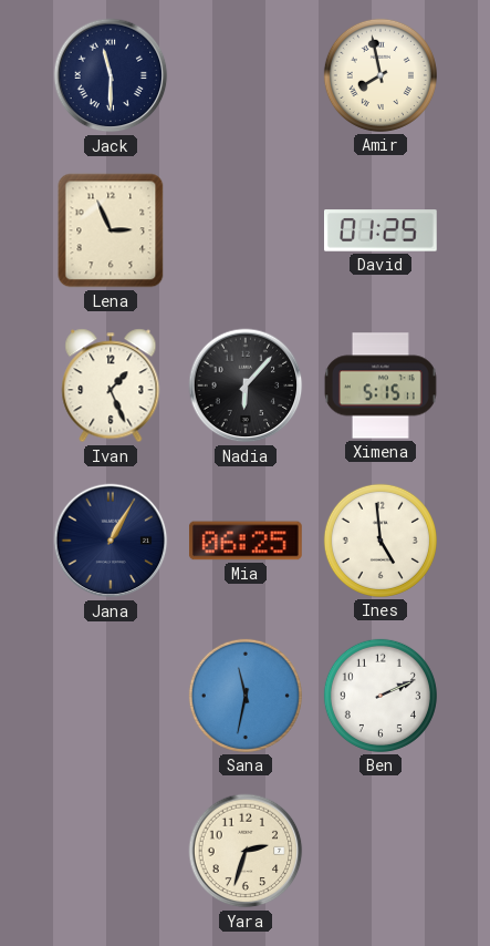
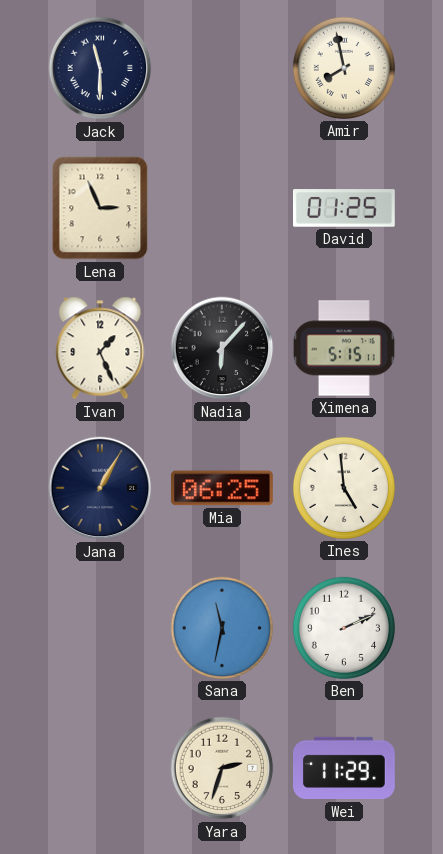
Wei: none -> 11:29 (345, 768)
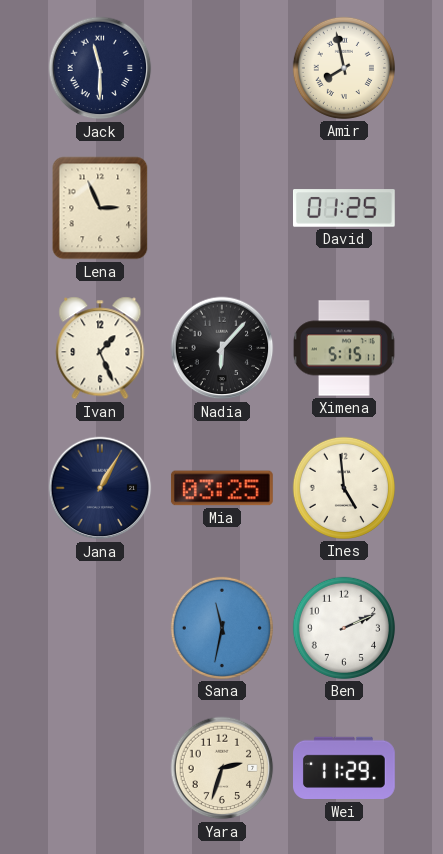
Mia: 06:25 -> 03:25 (222, 488)
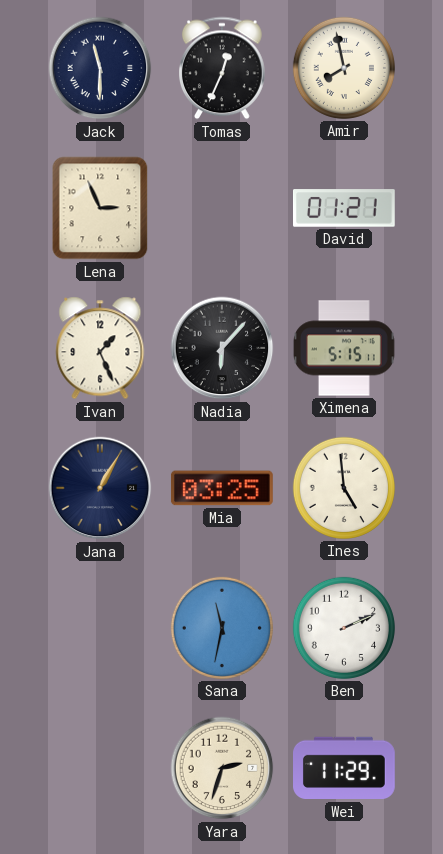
Tomas: none -> 12:34 (223, 68)
David: 01:25 -> 01:21 (345, 208)
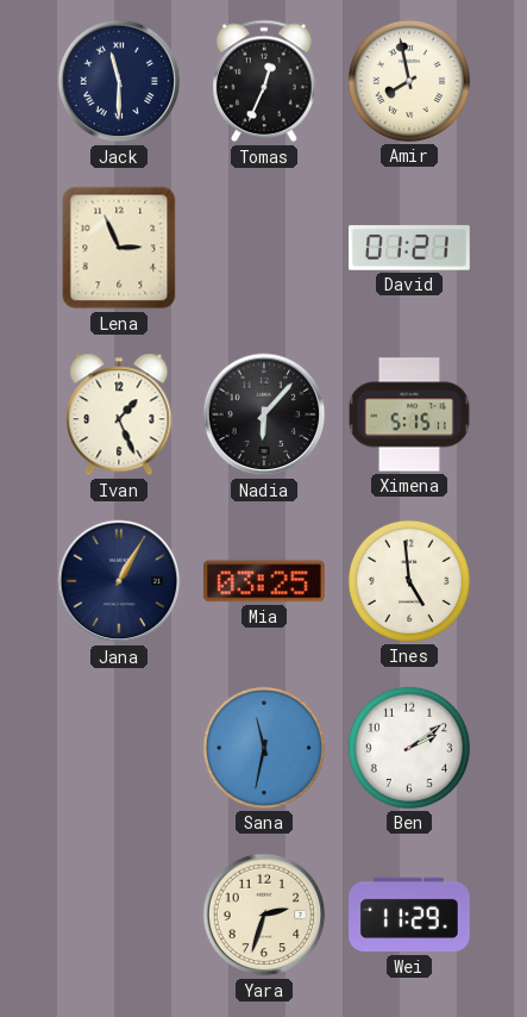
Ben: 2:11 -> 2:09 (409, 748)
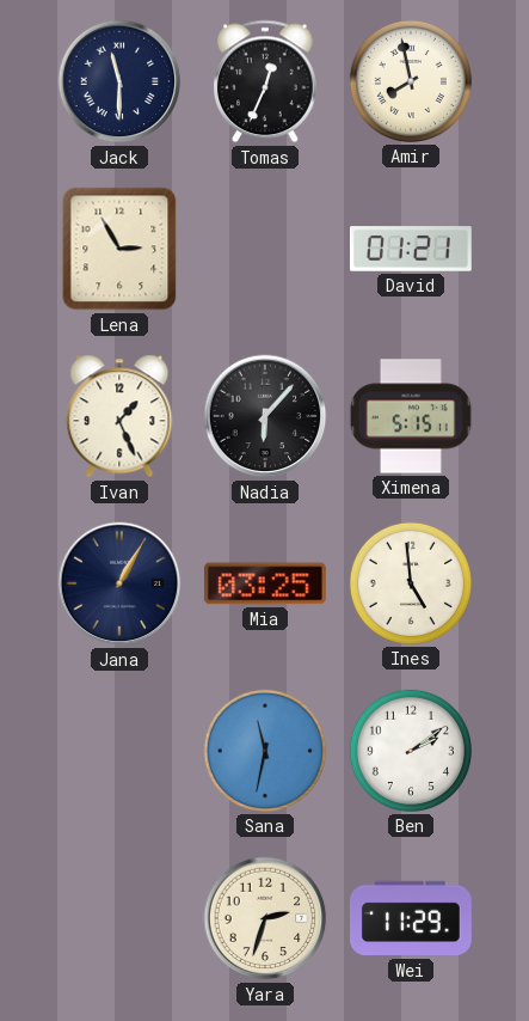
Lena: 2:56 -> 2:55 (119, 249)
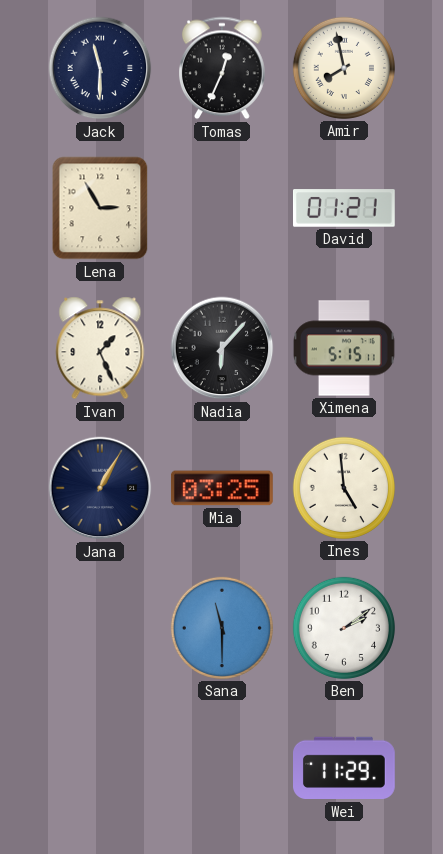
Sana: 11:32 -> 11:30 (222, 628)
Yara: 2:33 -> none (265, 918)
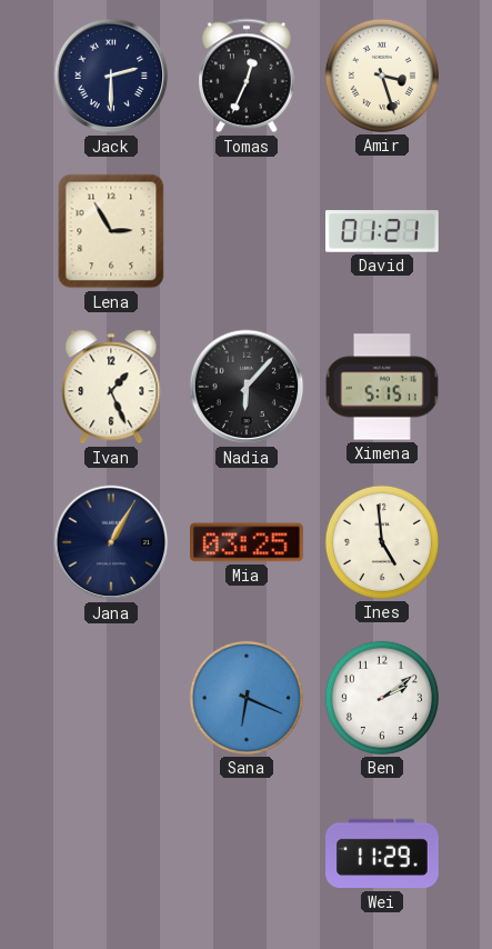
Jack: 11:30 -> 2:30 (111, 76)
Amir: 7:58 -> 3:27 (382, 76)
Sana: 11:30 -> 6:19 (247, 698)
